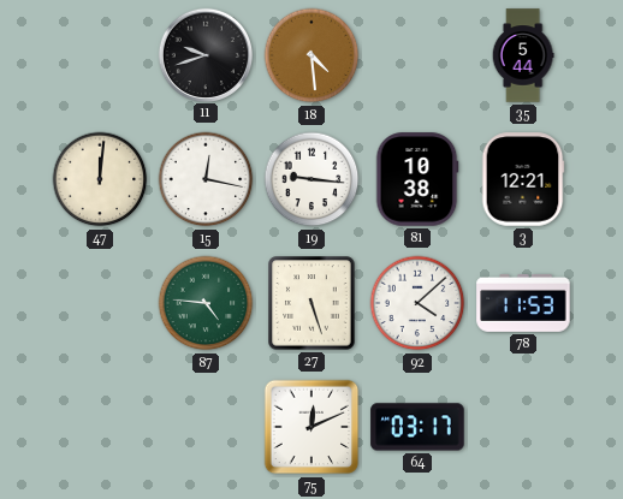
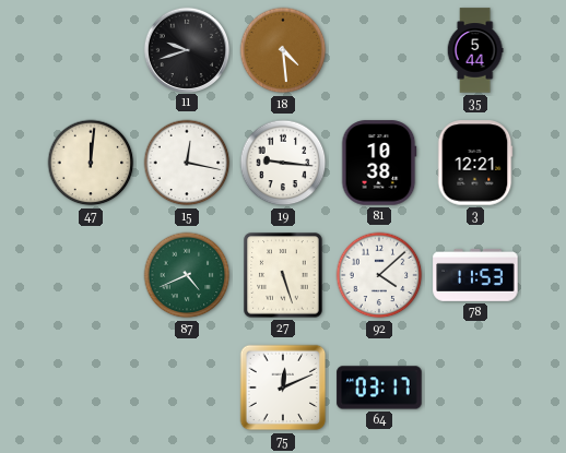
87: 4:46 -> 4:41 (187, 275)
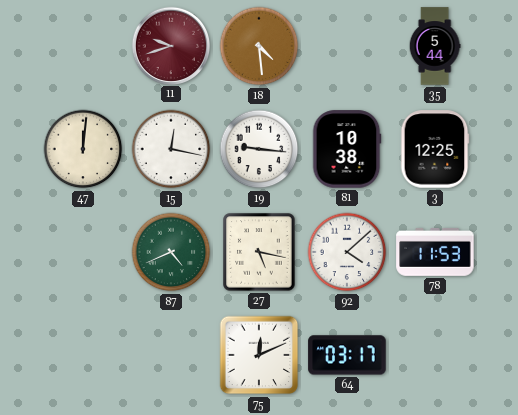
11 dial: black -> burgundy (170, 45)
3: 12:21 -> 12:25 (435, 149)
27: 5:27 -> 5:17 (259, 252)
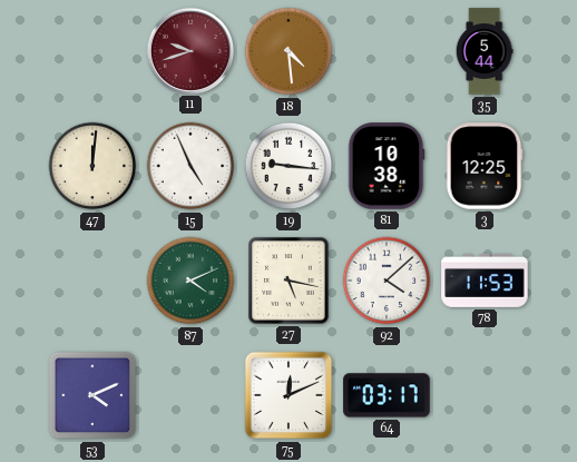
15: 12:17 -> 4:56 (190, 166)
87: 4:41 -> 4:11 (190, 281)
53: none -> 4:11 (92, 395)
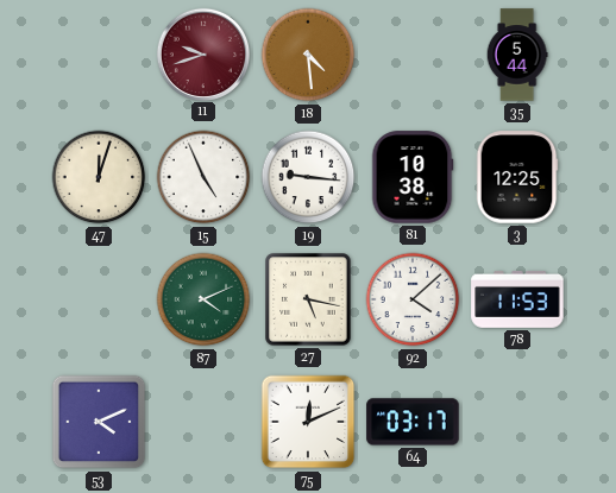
47: 12:01 -> 12:03 (99, 177)
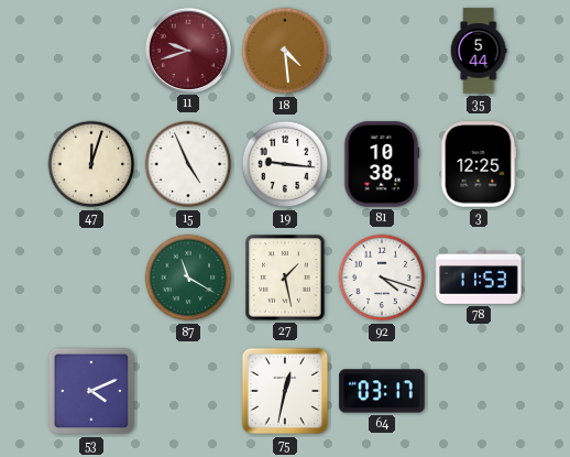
87: 4:11 -> 11:20 (188, 278)
27: 5:17 -> 1:28 (285, 278)
92: 4:08 -> 4:18 (382, 278)
75: 12:11 -> 12:32 (285, 391)
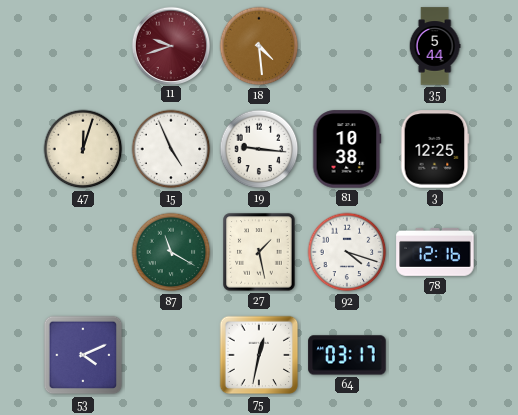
78: 11:53 -> 12:16 (435, 252)
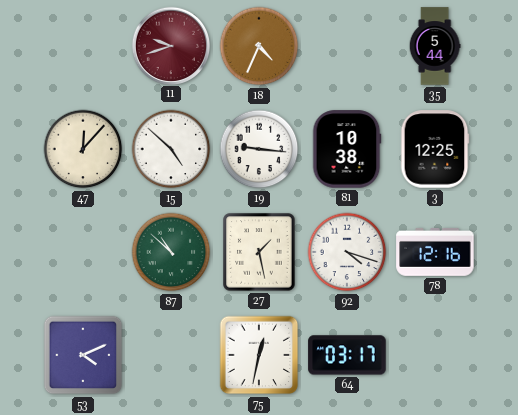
18: 4:29 -> 4:34 (259, 46)
47: 12:03 -> 12:07 (83, 149)
15: 4:56 -> 4:52 (171, 149)
87: 11:20 -> 10:52 (171, 252)
